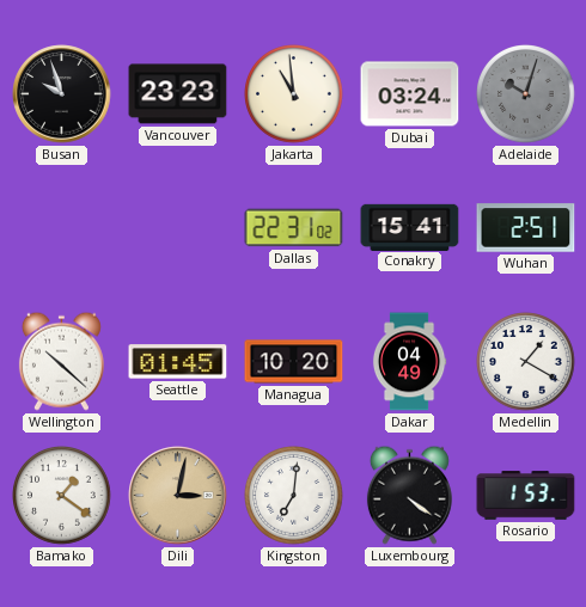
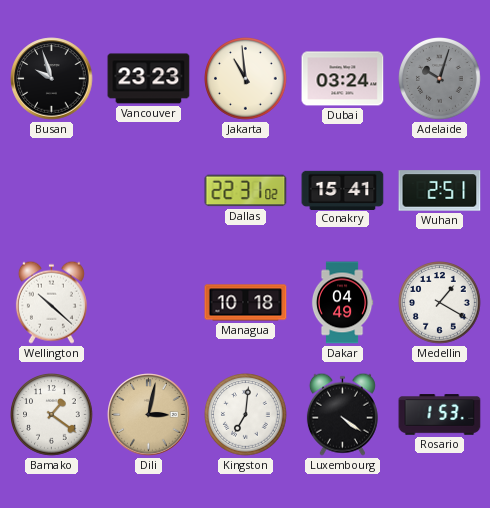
Seattle: 01:45 -> none (178, 362)
Managua: 10:20 -> 10:18 (246, 303)
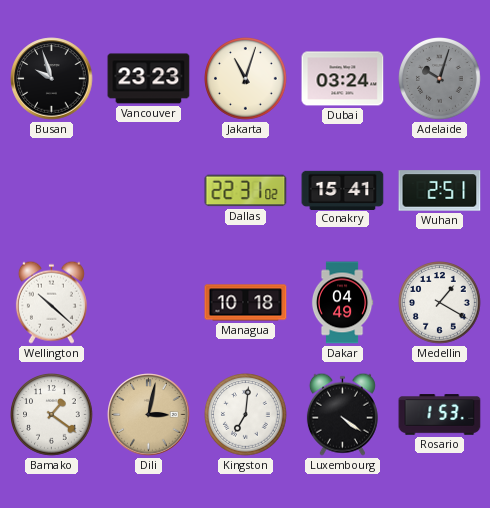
Jakarta: 10:59 -> 11:03 (246, 79)
